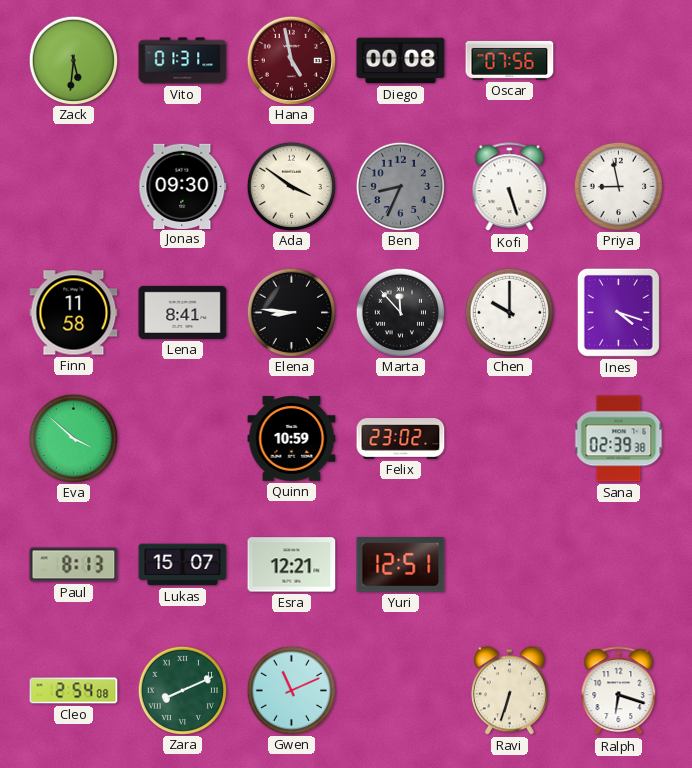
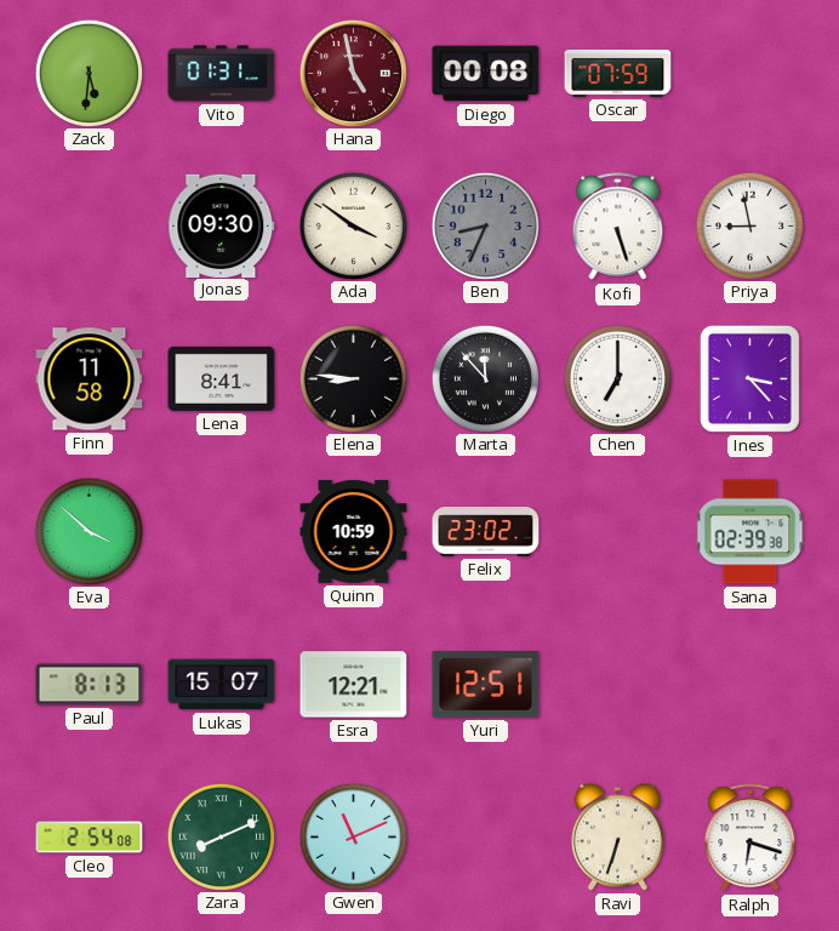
Oscar: 07:56 -> 07:59 (618, 73)
Chen: 10:00 -> 7:00 (617, 378)
Ines: 4:18 -> 3:23 (749, 378)
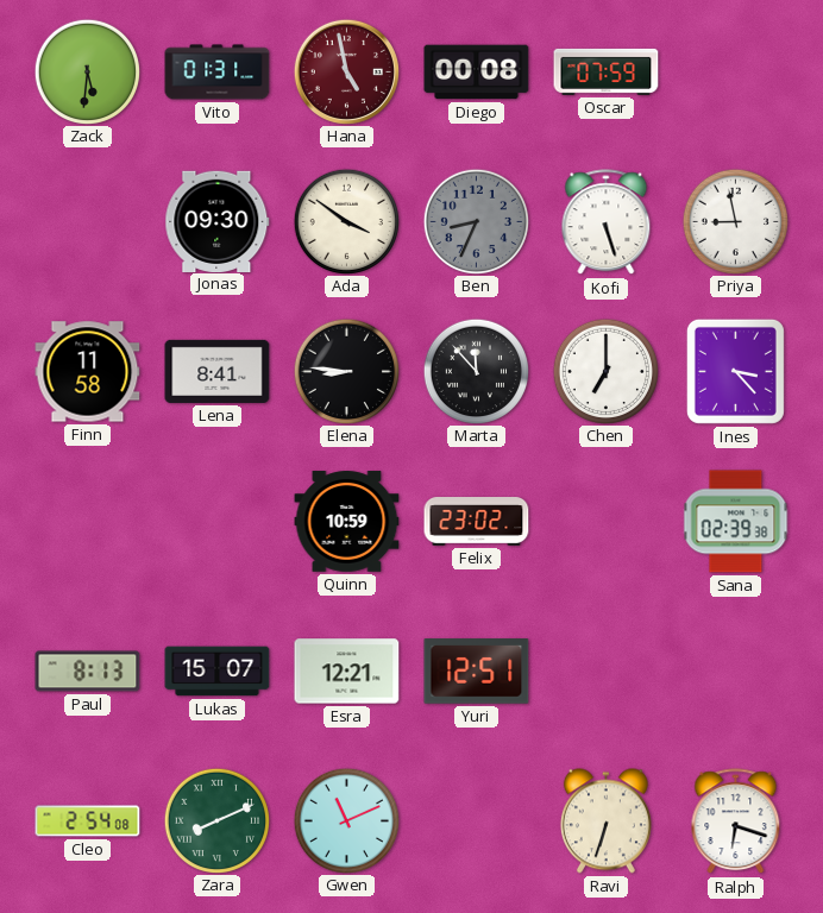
Eva: 3:52 -> none (89, 531)
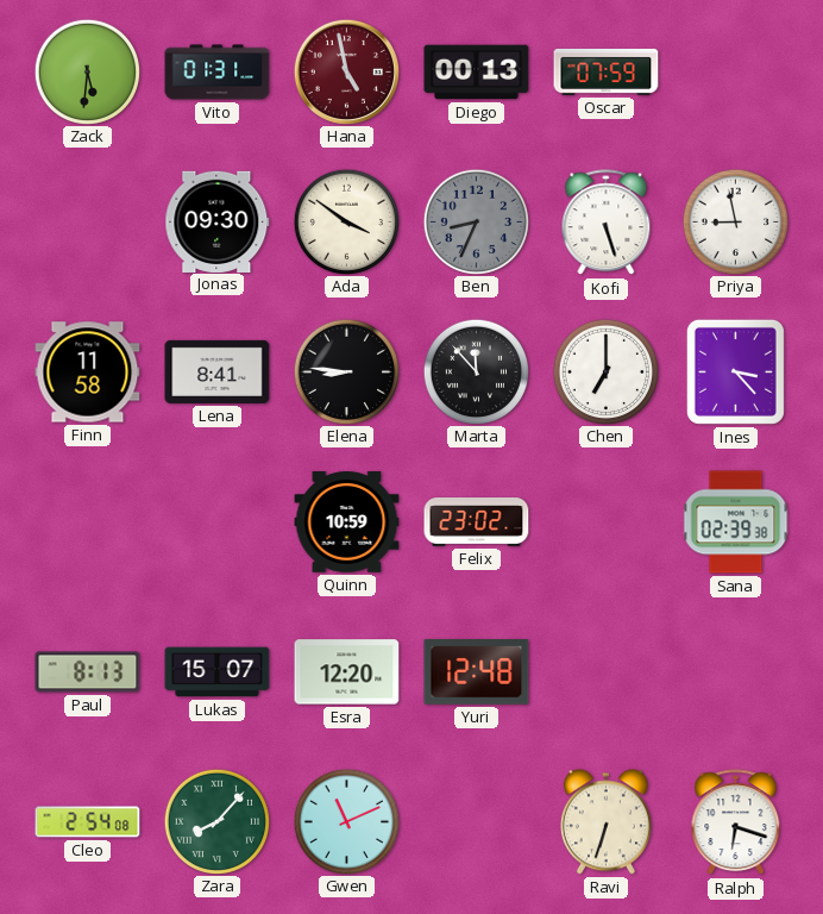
Diego: 00:08 -> 00:13 (477, 73)
Esra: 12:21 -> 12:20 (347, 672)
Yuri: 12:51 -> 12:48 (477, 672)
Zara: 8:11 -> 8:07 (216, 821)
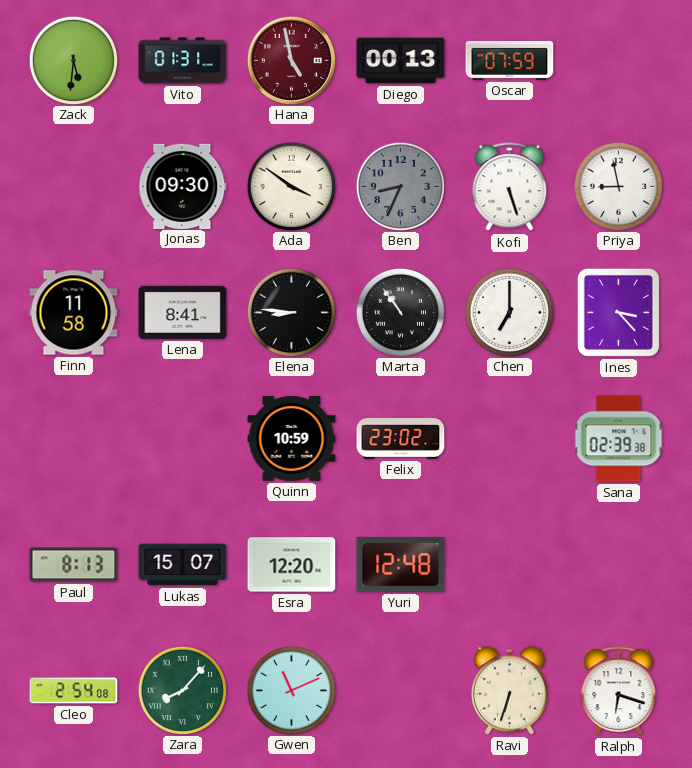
Marta: 11:53 -> 10:54 (400, 312)
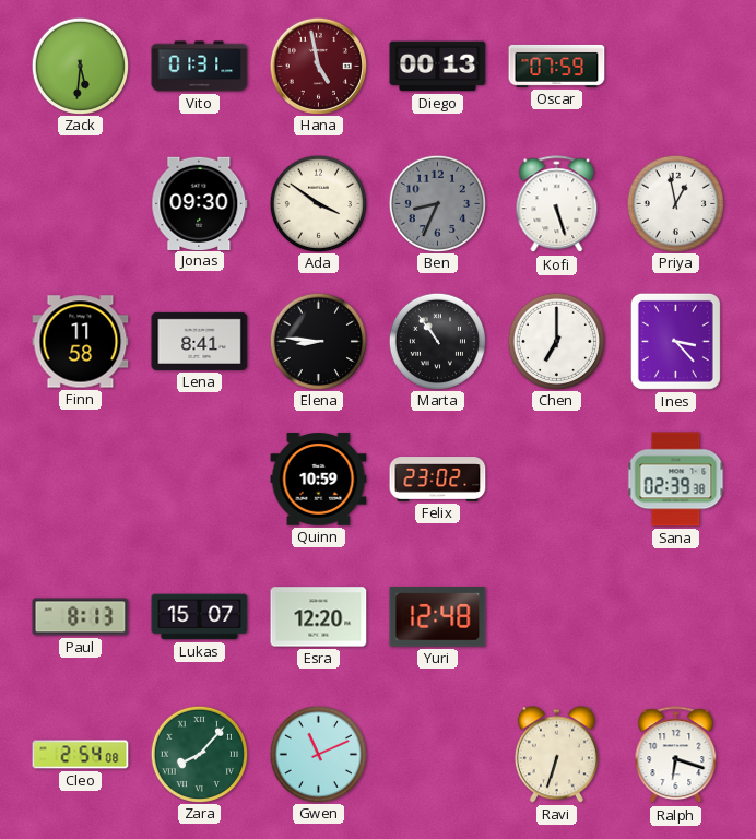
Priya: 8:58 -> 12:58 (675, 203)
